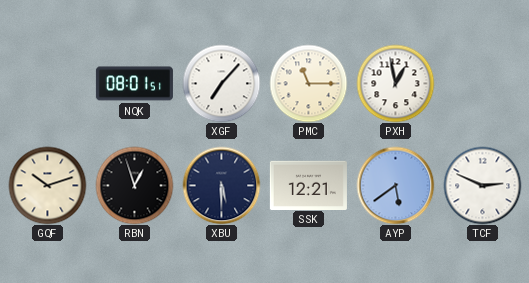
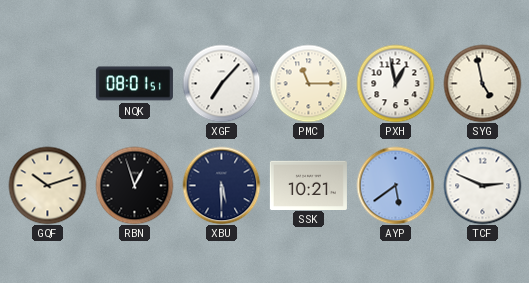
SYG: none -> 4:58 (482, 83)
SSK: 12:21 -> 10:21 (308, 185)
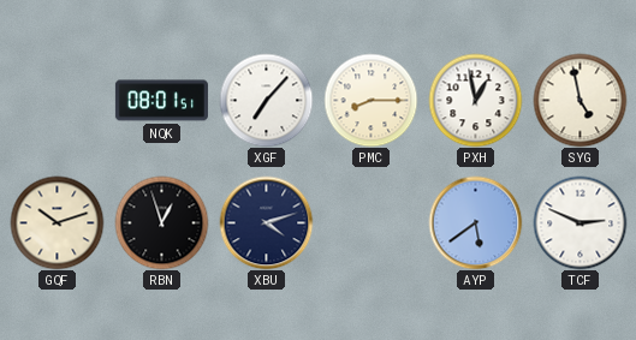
PMC: 11:15 -> 8:15 (370, 100)
XBU: 5:30 -> 4:12 (266, 222)
SSK: 10:21 -> none (308, 185)
